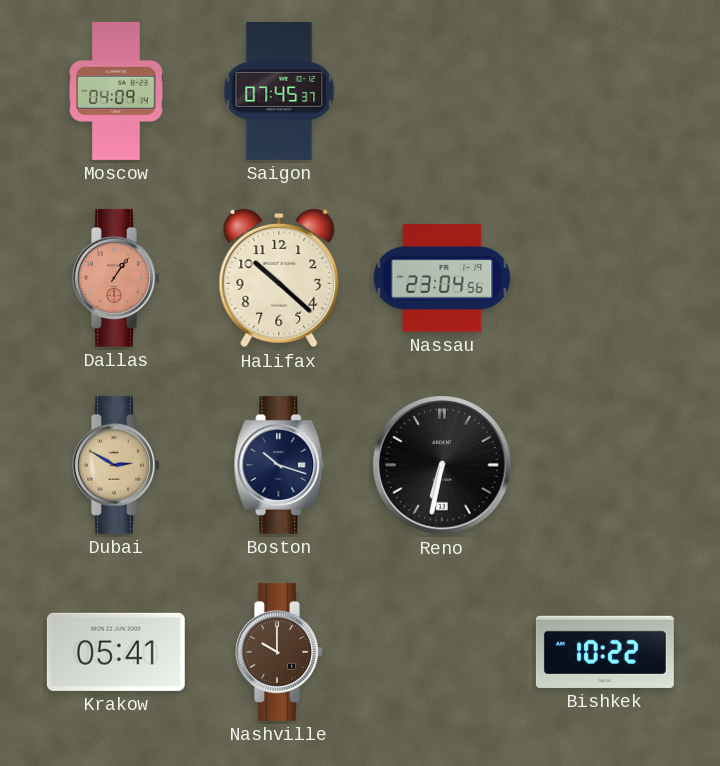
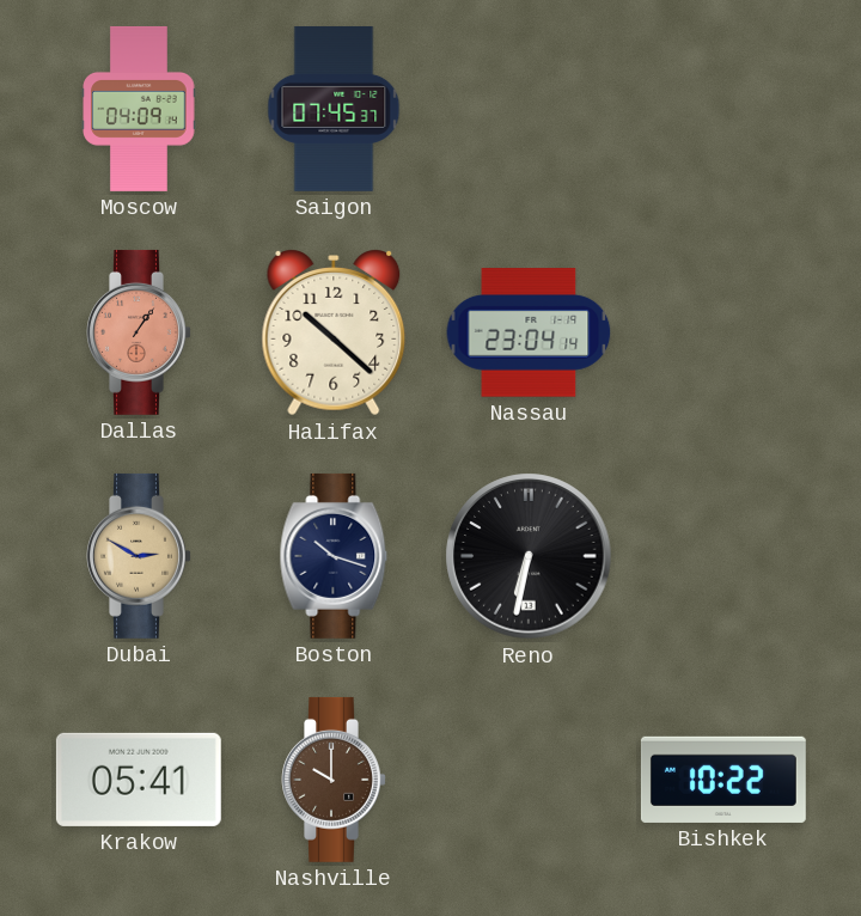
Nassau: 23:04:56 -> 23:04:14 (529, 332)
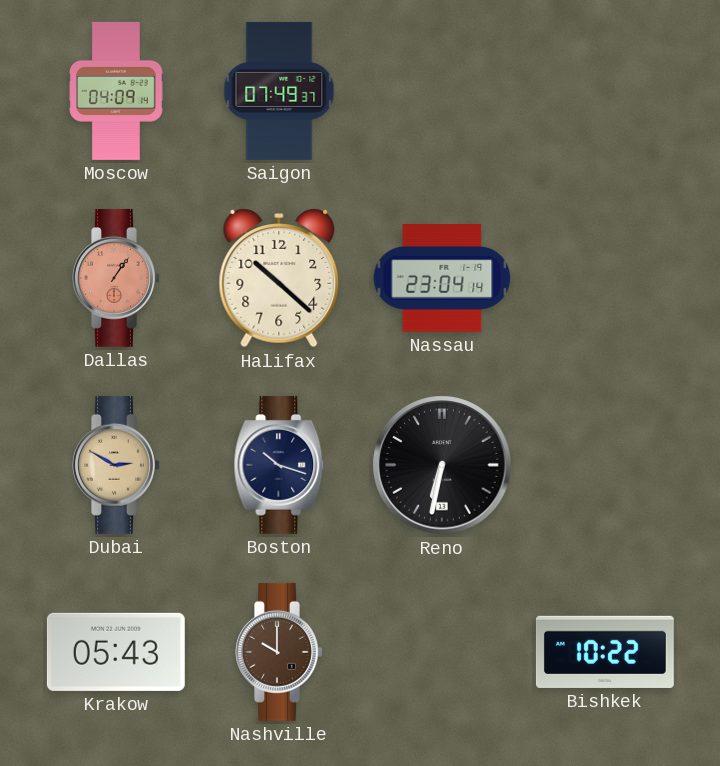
Saigon: 07:45 -> 07:49 (279, 91)
Krakow: 05:41 -> 05:43 (116, 652)
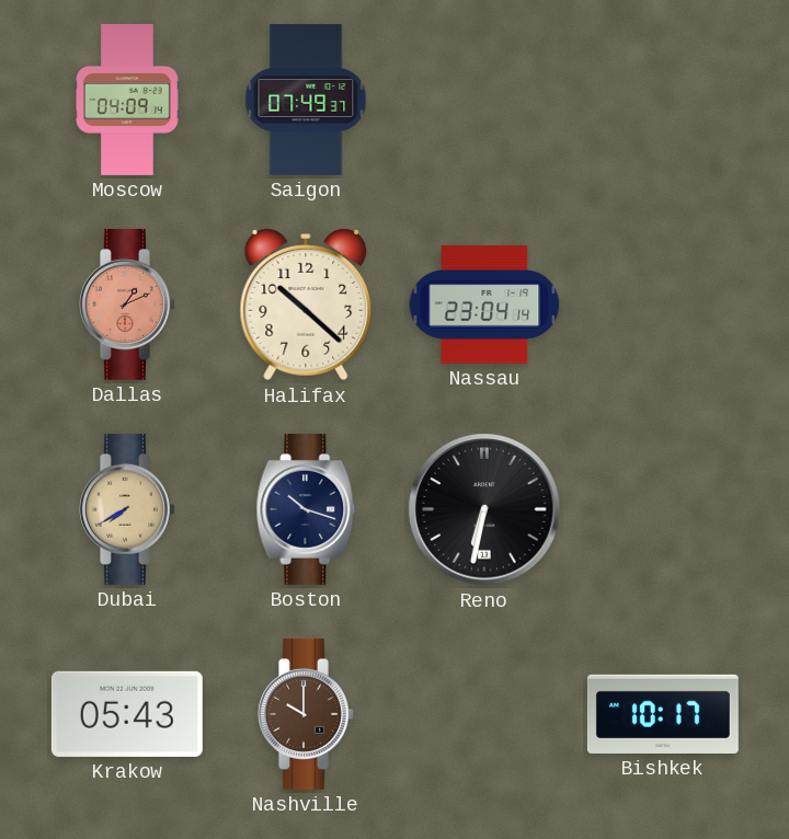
Dallas: 1:06 -> 1:11 (127, 304)
Dubai: 2:50 -> 7:40 (127, 509)
Bishkek: 10:22 -> 10:17 (663, 714)
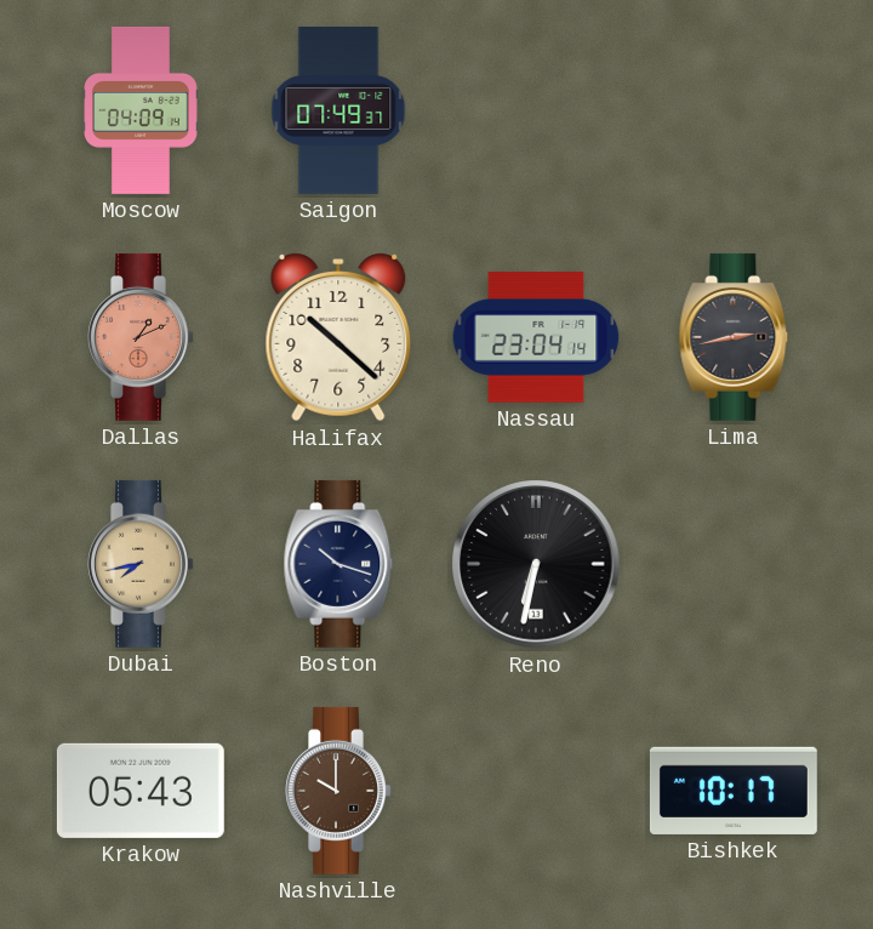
Lima: none -> 2:43 (734, 337)
Dubai: 7:40 -> 7:43 (141, 564)
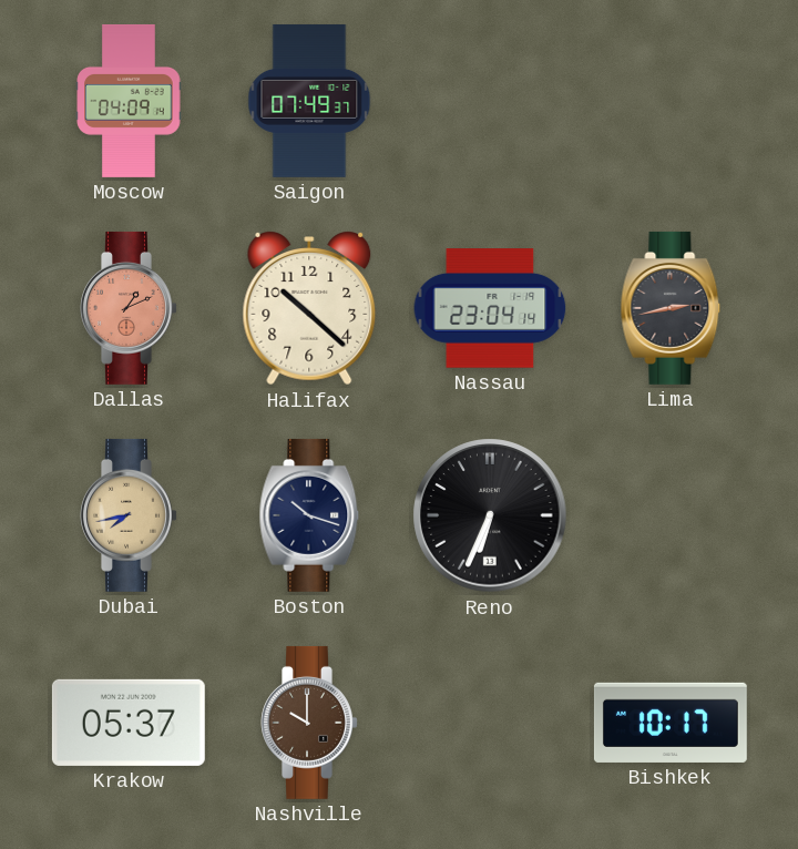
Reno: 6:32 -> 6:34 (490, 515)
Krakow: 05:43 -> 05:37 (129, 723)
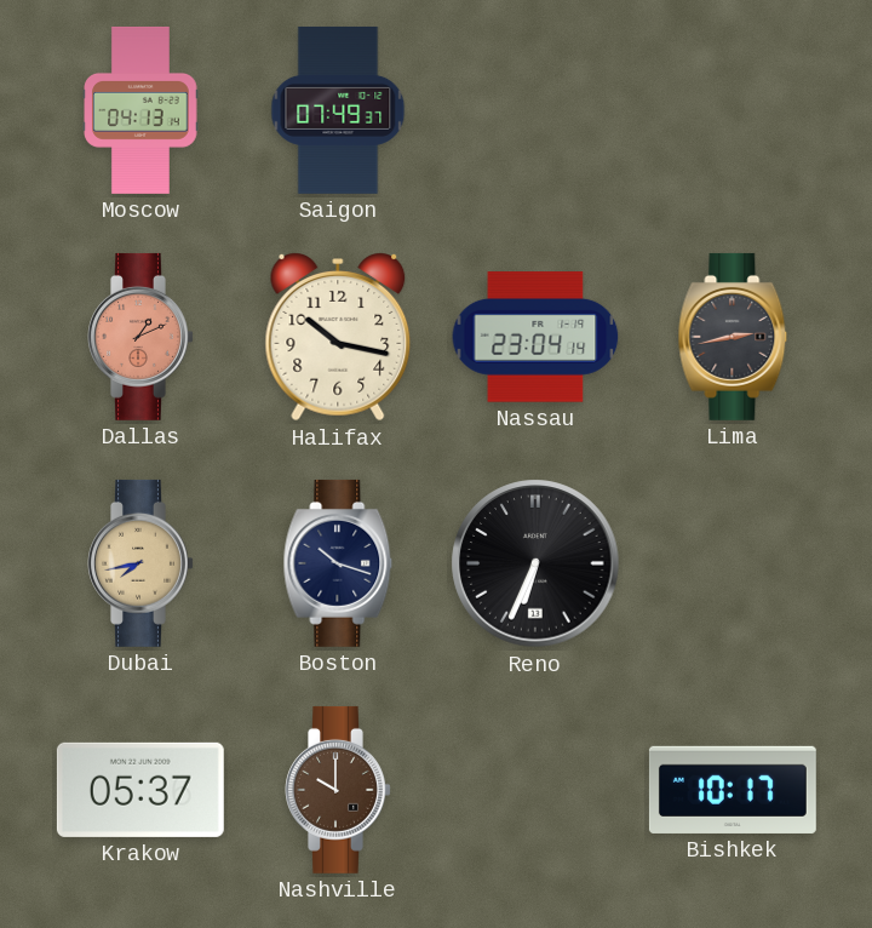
Moscow: 04:09 -> 04:13 (140, 110)
Halifax: 10:22 -> 10:17 (338, 337)
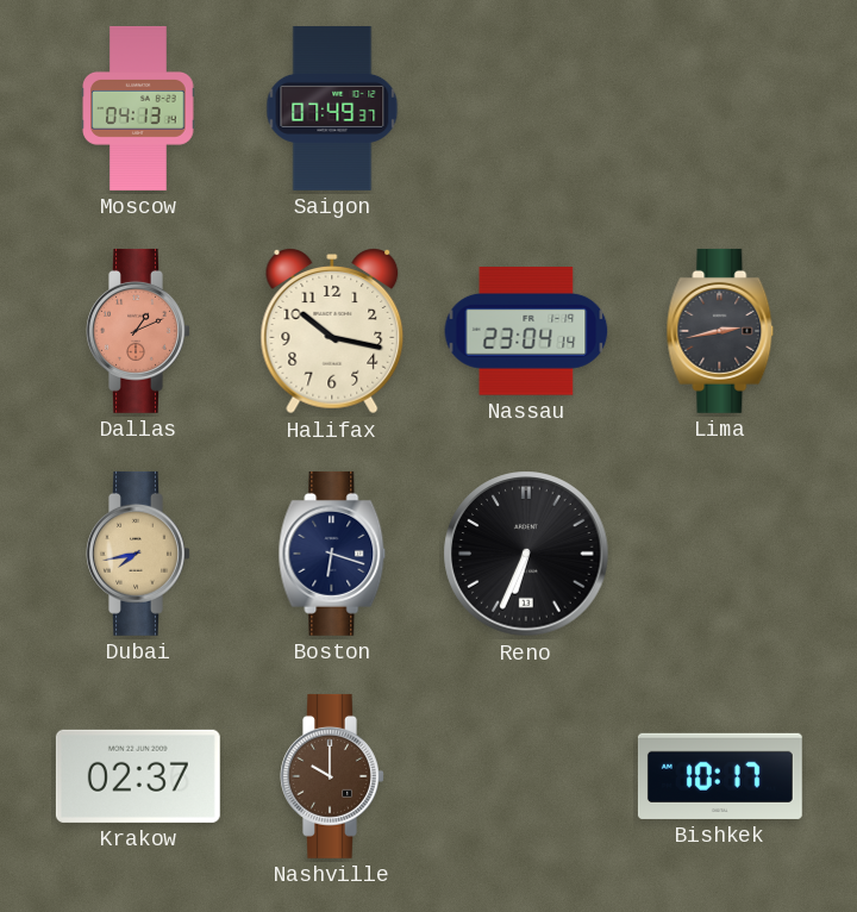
Boston: 10:18 -> 6:18 (332, 554)
Krakow: 05:37 -> 02:37 (138, 776)
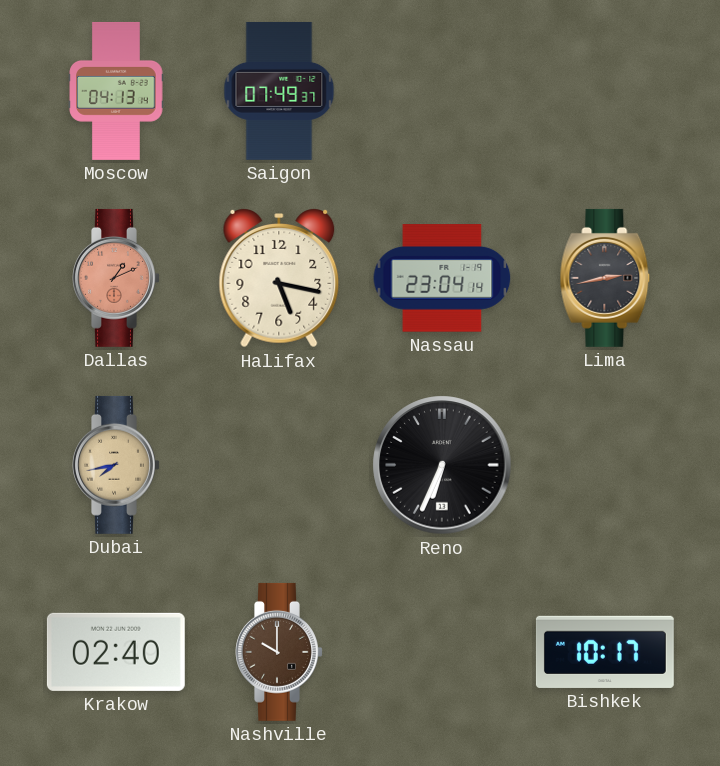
Halifax: 10:17 -> 5:17 (279, 278)
Boston: 6:18 -> none (332, 554)
Krakow: 02:37 -> 02:40 (116, 652)
